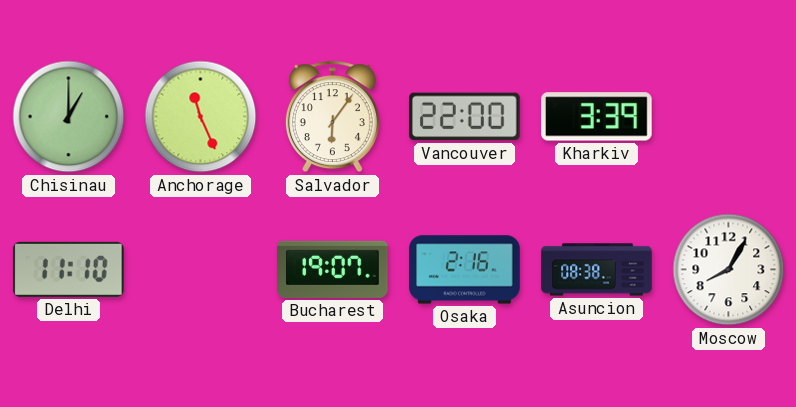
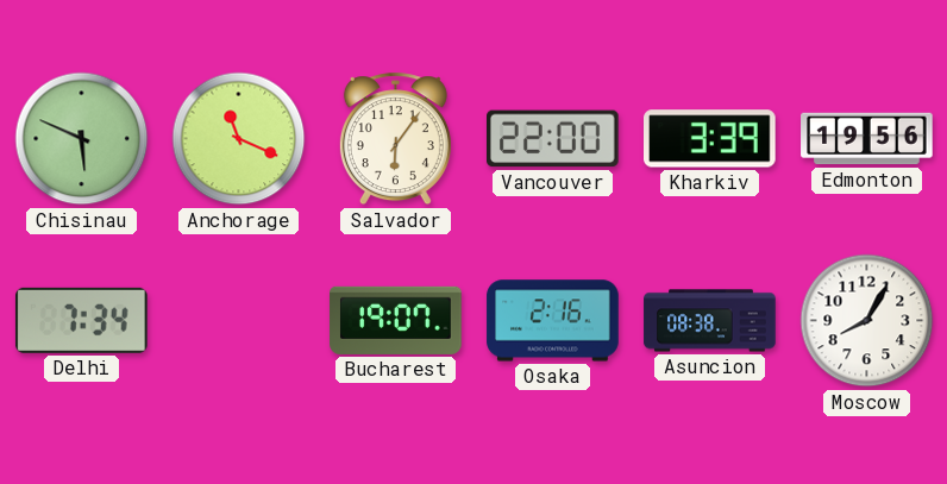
Chisinau: 1:00 -> 5:49 (82, 139)
Anchorage: 11:26 -> 11:19 (239, 139)
Edmonton: none -> 19:56 (867, 139)
Delhi: 11:10 -> 7:34 (81, 320)
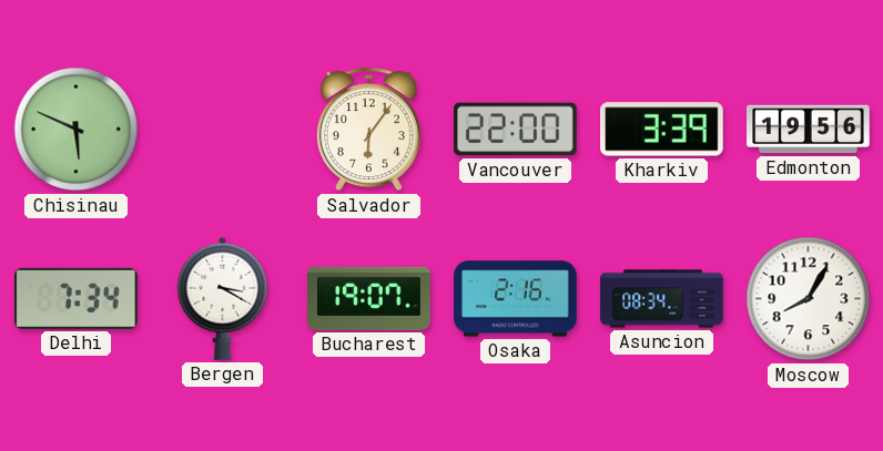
Anchorage: 11:19 -> none (239, 139)
Bergen: none -> 3:20 (223, 298)
Asuncion: 08:38 -> 08:34 (662, 299)
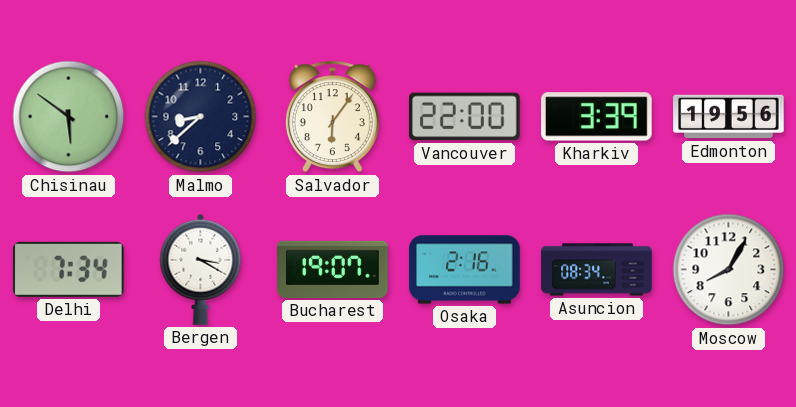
Chisinau: 5:49 -> 5:51 (69, 117)
Malmo: none -> 8:38 (201, 117)
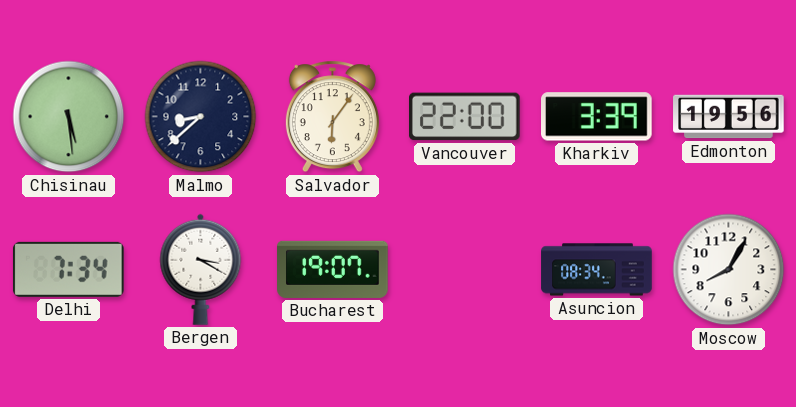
Chisinau: 5:51 -> 5:29 (69, 117)
Osaka: 2:16 -> none (465, 270)
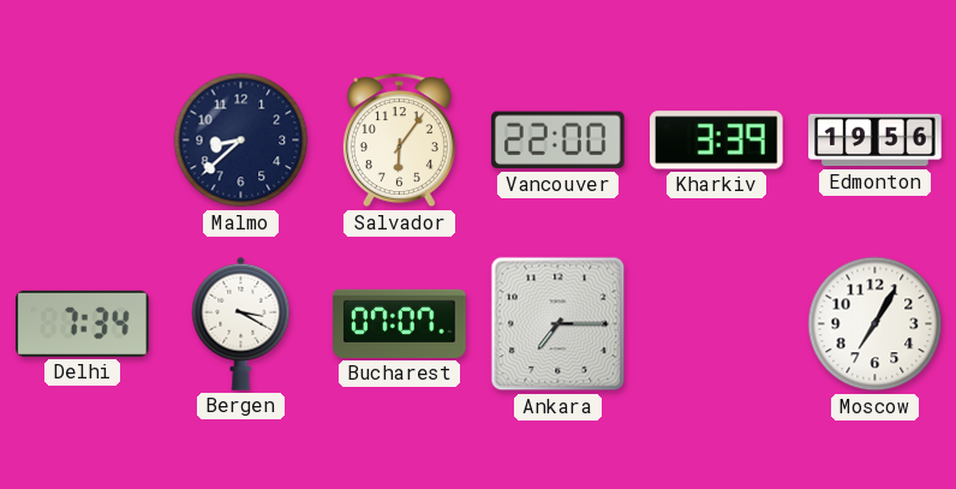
Chisinau: 5:29 -> none (69, 117)
Bucharest: 19:07 -> 07:07 (400, 323)
Ankara: none -> 7:15 (558, 324)
Asuncion: 08:34 -> none (597, 270)
Moscow: 8:05 -> 7:05 (876, 324)
